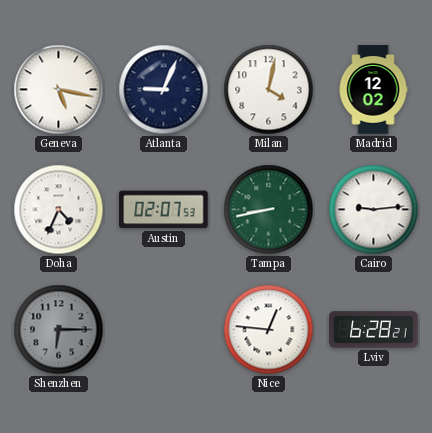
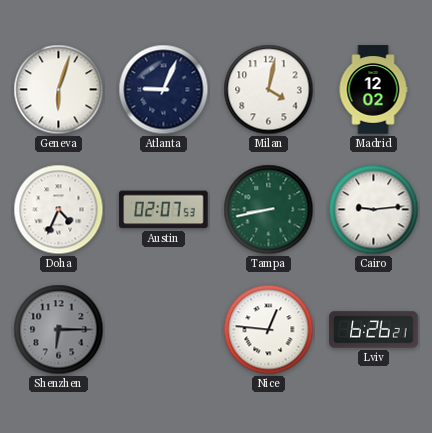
Geneva: 5:17 -> 6:03 (59, 90)
Lviv: 6:28 -> 6:26 (374, 330)
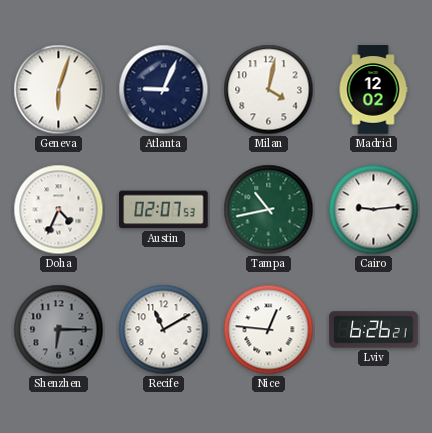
Tampa: 8:43 -> 10:43 (269, 210)
Recife: none -> 11:10 (164, 330)
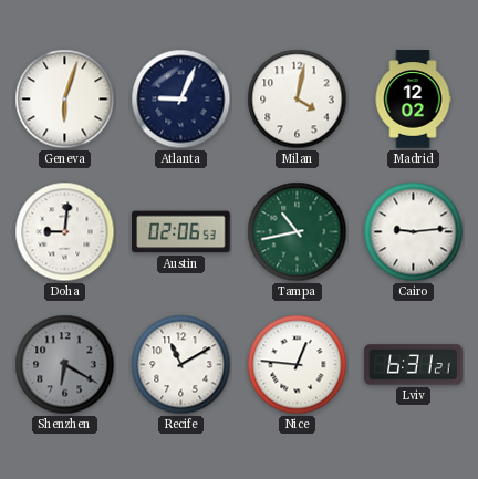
Doha: 4:34 -> 9:01 (65, 232)
Austin: 02:07 -> 02:06 (181, 232)
Shenzhen: 6:15 -> 6:20 (65, 365)
Lviv: 6:26 -> 6:31 (414, 365)
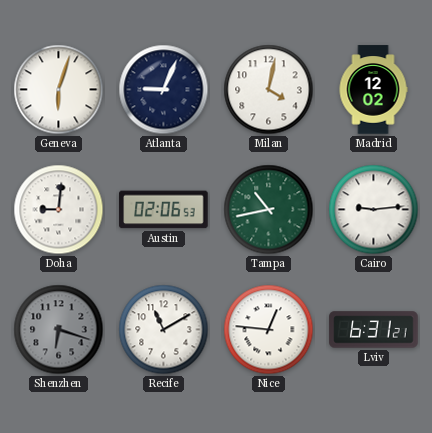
Shenzhen: 6:20 -> 6:18 (59, 330)
